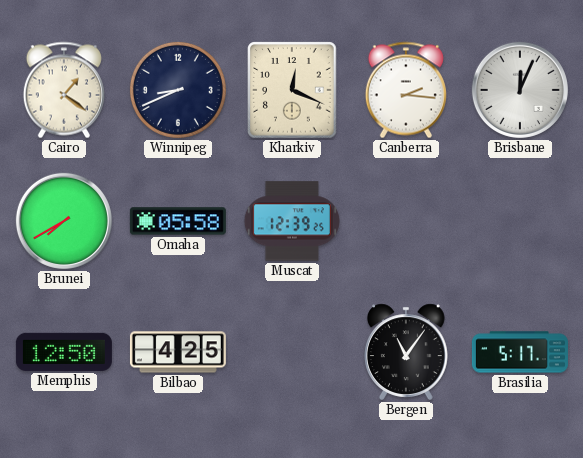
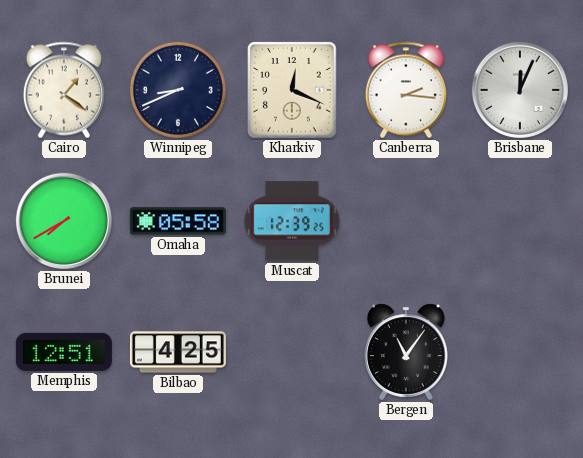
Memphis: 12:50 -> 12:51 (64, 352)
Brasilia: 5:17 -> none (520, 352)
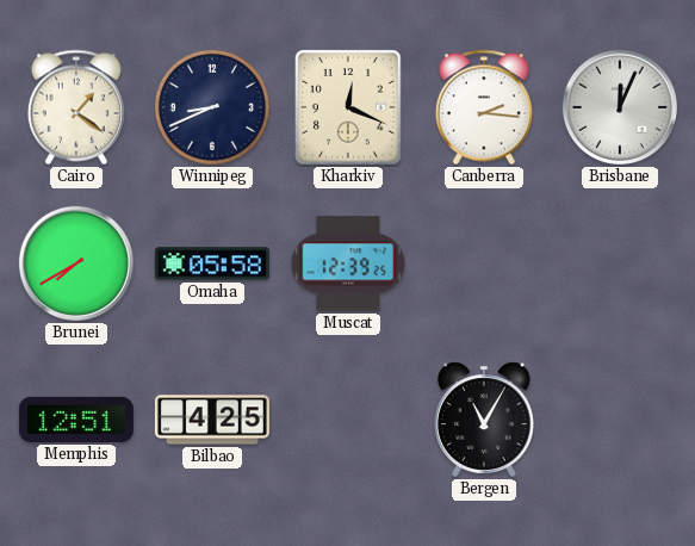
Bergen: 11:06 -> 11:05 (485, 420)
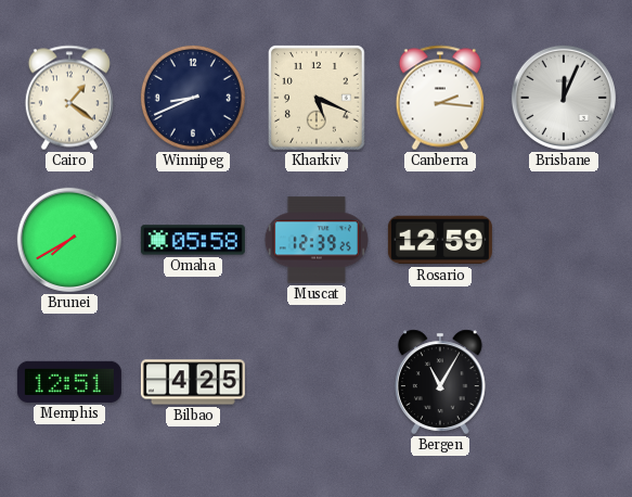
Kharkiv: 12:19 -> 5:19 (317, 98)
Rosario: none -> 12:59 (440, 240)
